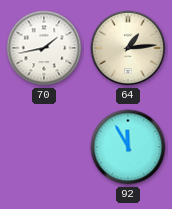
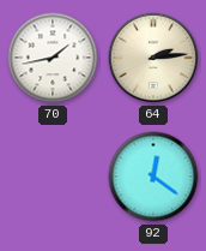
64: 1:14 -> 2:14 (153, 58)
92: 11:55 -> 12:21 (153, 177)
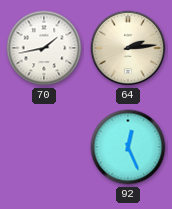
92: 12:21 -> 12:26 (128, 147)
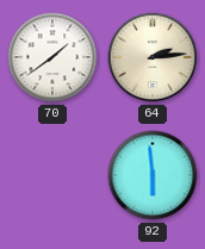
70: 1:43 -> 1:39 (52, 57)
92: 12:26 -> 5:59 (153, 175)
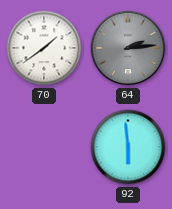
64 dial: cream -> grey (128, 48)
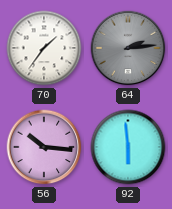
70: 1:39 -> 1:36 (44, 48)
56: none -> 10:16 (44, 147)
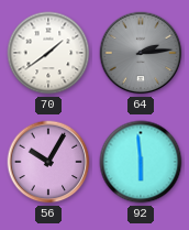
70: 1:36 -> 1:39 (48, 53)
56: 10:16 -> 10:05 (48, 162)
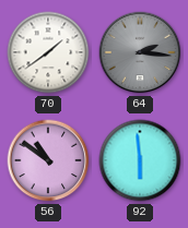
64: 2:14 -> 2:16 (140, 52)
56: 10:05 -> 10:51 (48, 160)
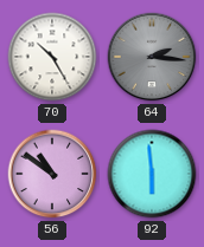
70: 1:39 -> 10:25 (52, 57)
